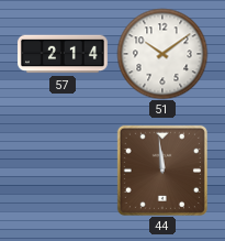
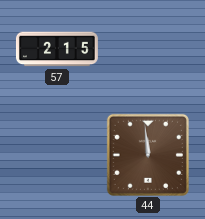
57: 2:14 -> 2:15 (57, 49)
51: 10:09 -> none (162, 54)
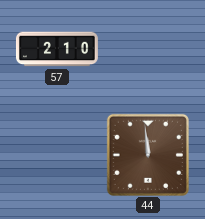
57: 2:15 -> 2:10 (57, 49)
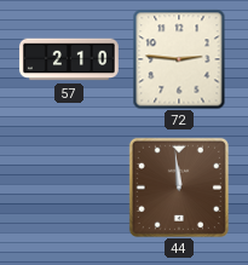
72: none -> 2:46 (179, 59)
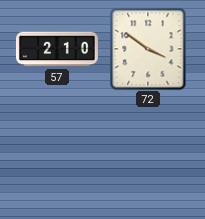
72: 2:46 -> 3:51 (148, 49)
44: 11:59 -> none (179, 188)
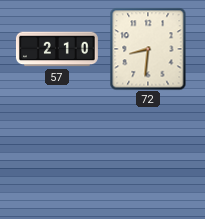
72: 3:51 -> 8:31 (148, 49)
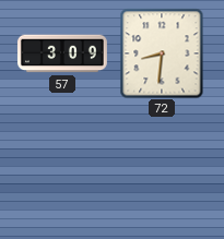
57: 2:10 -> 3:09 (62, 53)
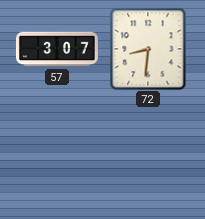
57: 3:09 -> 3:07 (57, 49)
